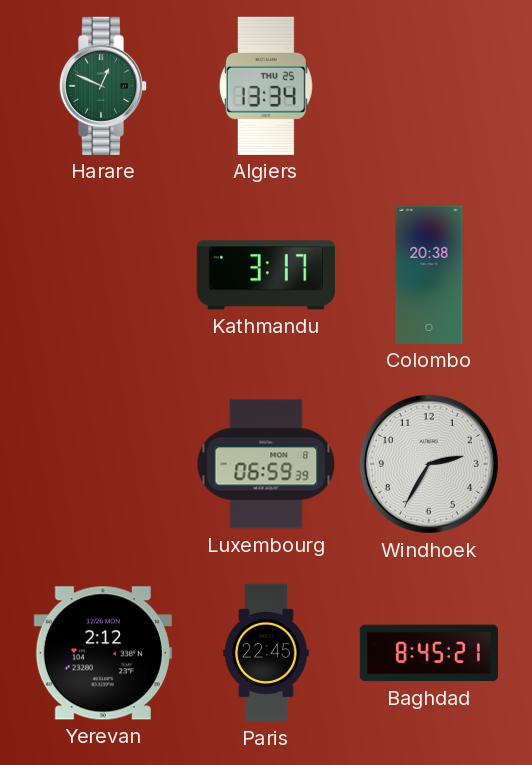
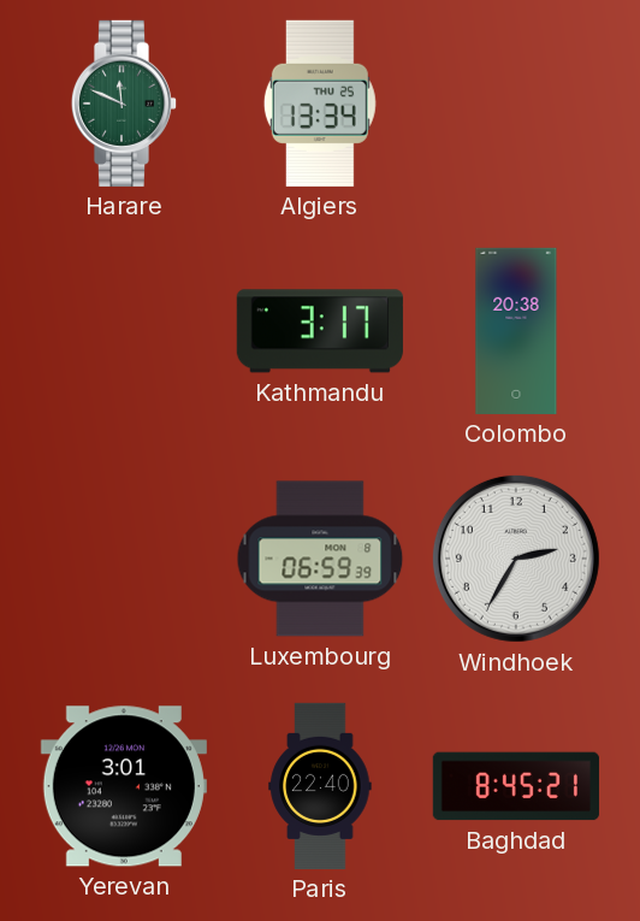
Harare: 12:49 -> 11:49 (124, 104)
Yerevan: 2:12 -> 3:01 (124, 786)
Paris: 22:45 -> 22:40 (320, 786)
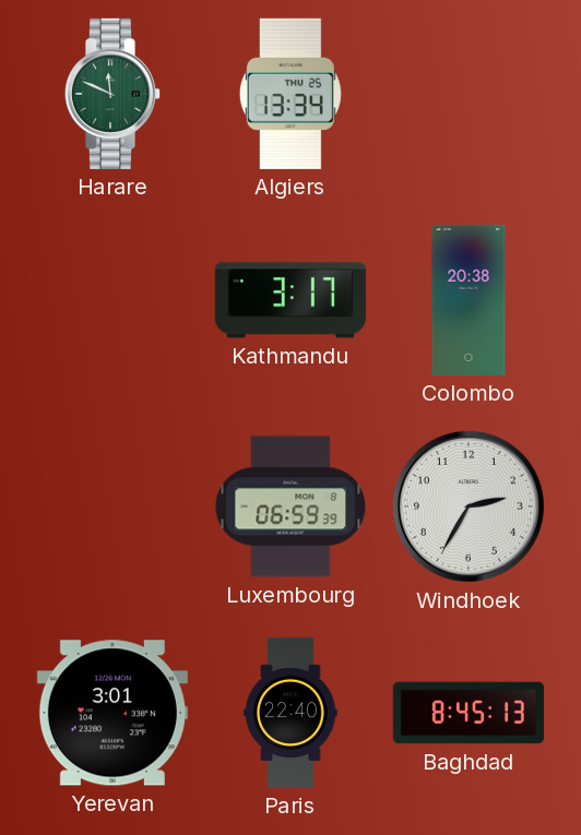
Baghdad: 8:45:21 -> 8:45:13 (469, 713)
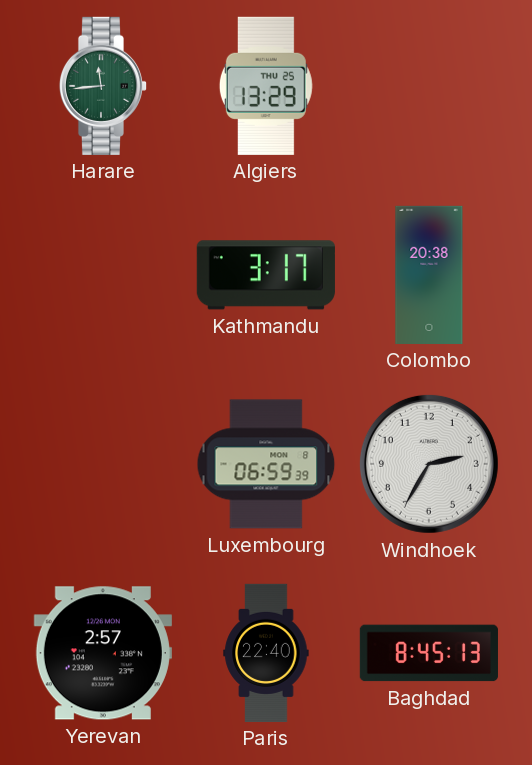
Harare: 11:49 -> 11:44 (103, 86)
Algiers: 13:34 -> 13:29 (266, 86)
Yerevan: 3:01 -> 2:57 (103, 653)
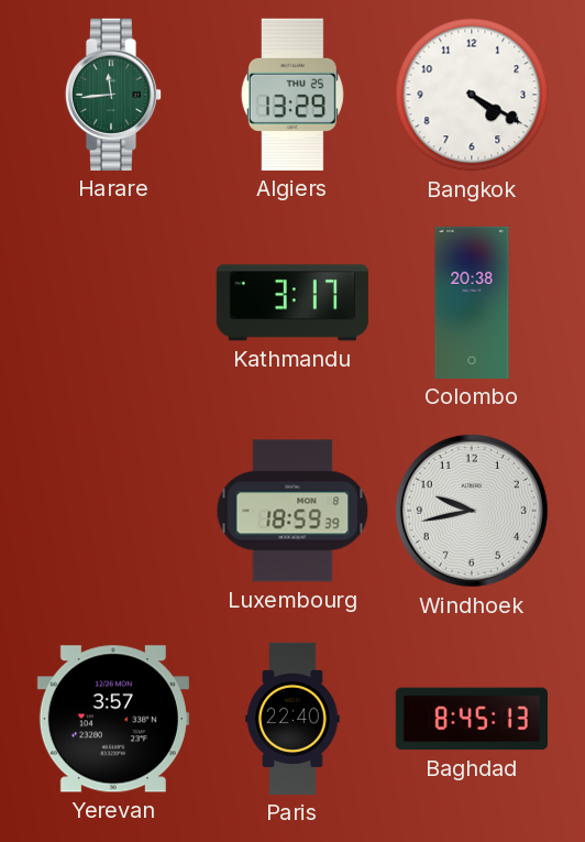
Bangkok: none -> 4:20 (472, 95)
Luxembourg: 06:59 -> 18:59 (292, 511)
Windhoek: 2:35 -> 9:43 (472, 511)
Yerevan: 2:57 -> 3:57 (113, 719)
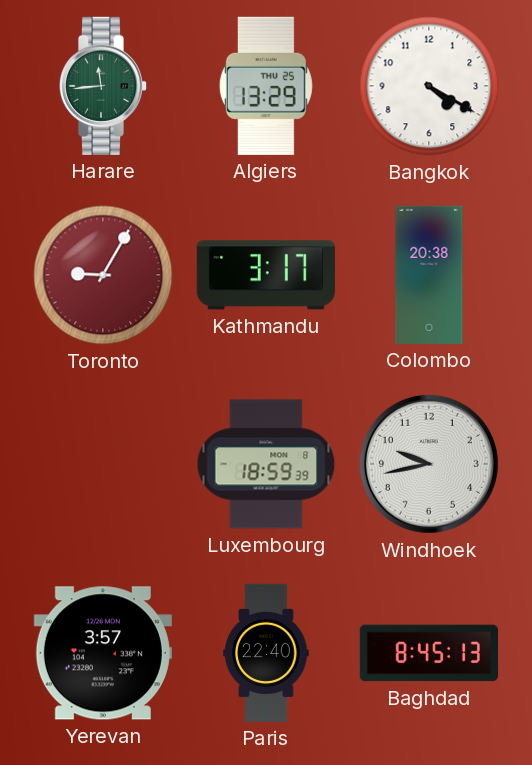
Toronto: none -> 9:05 (103, 275)
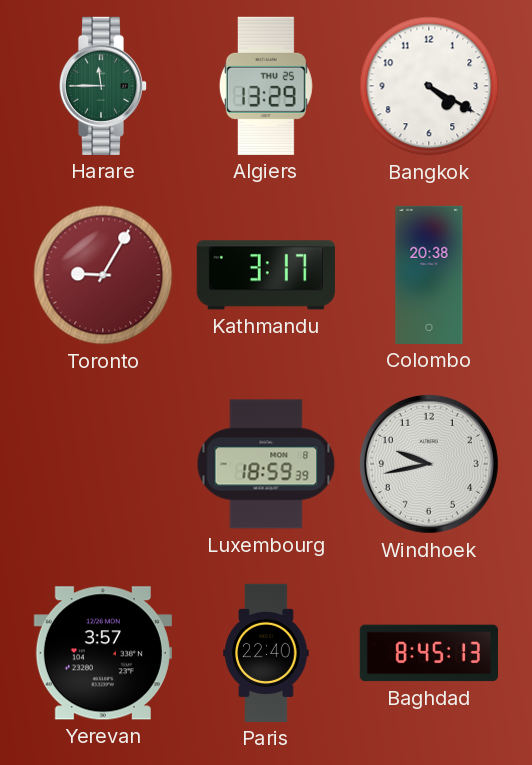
Harare: 11:44 -> 11:45 (103, 86)
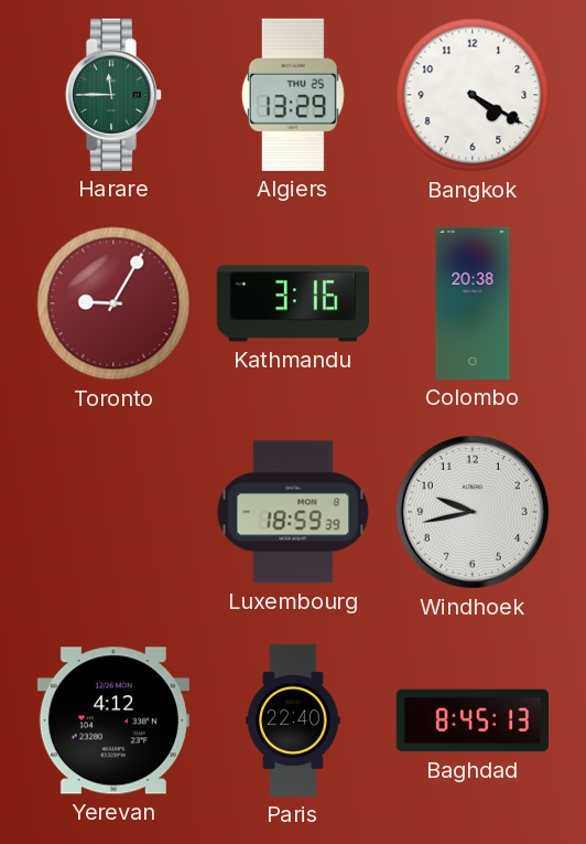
Kathmandu: 3:17 -> 3:16 (293, 303)
Yerevan: 3:57 -> 4:12 (113, 720)
